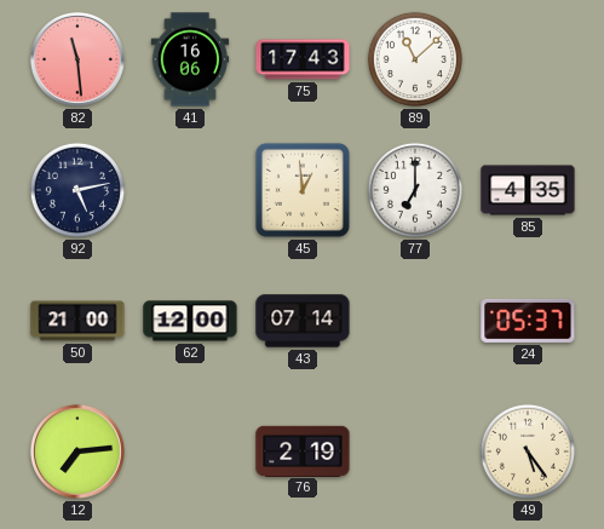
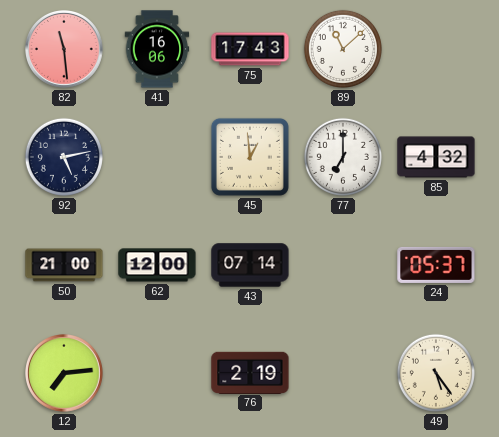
85: 4:35 -> 4:32 (436, 157)
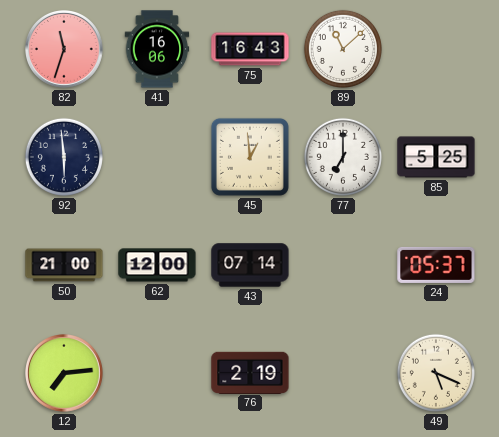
82: 11:29 -> 11:33 (65, 50)
75: 17:43 -> 16:43 (250, 49)
92: 5:13 -> 5:59 (64, 157)
85: 4:32 -> 5:25 (436, 157)
49: 5:24 -> 5:19 (436, 373)
